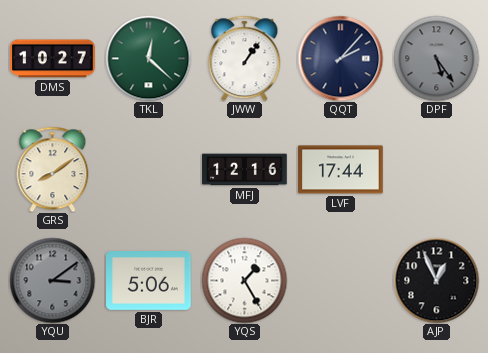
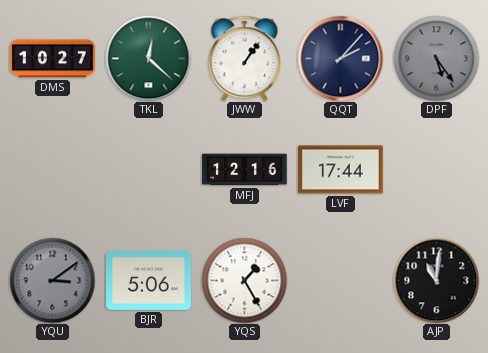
GRS: 8:09 -> none (53, 169)
AJP: 12:56 -> 11:01 (436, 280)
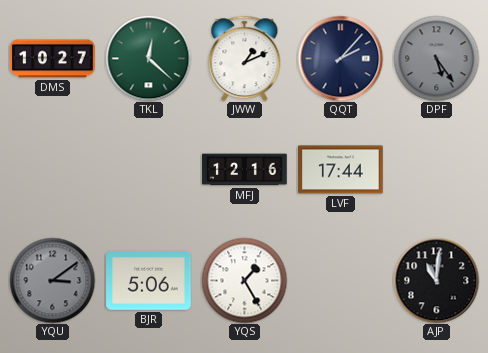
JWW: 1:06 -> 1:11 (245, 58)
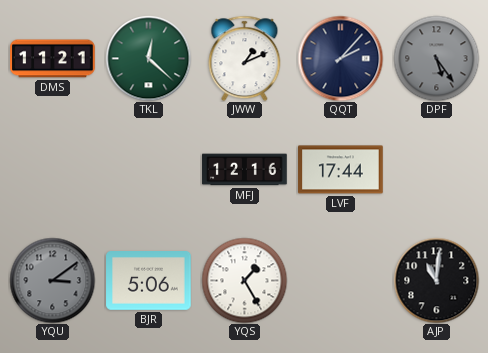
DMS: 10:27 -> 11:21 (53, 59)
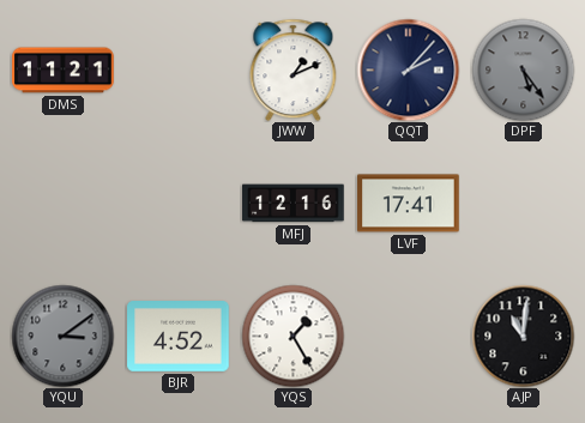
TKL: 12:22 -> none (148, 58)
LVF: 17:44 -> 17:41 (409, 204)
BJR: 5:06 -> 4:52 (179, 337)
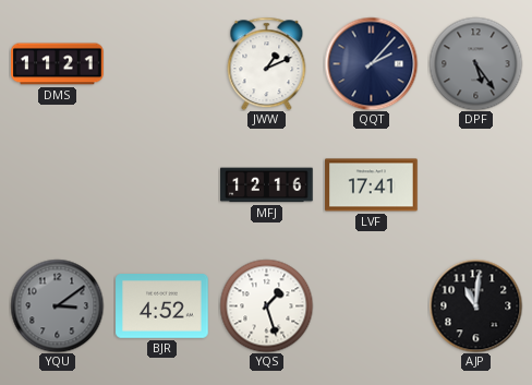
YQS: 1:25 -> 1:27 (266, 305)
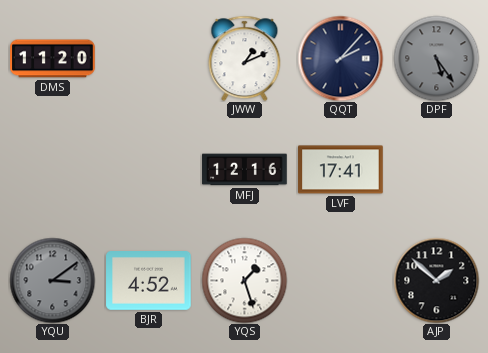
DMS: 11:21 -> 11:20 (53, 59)
AJP: 11:01 -> 1:52 (436, 280)
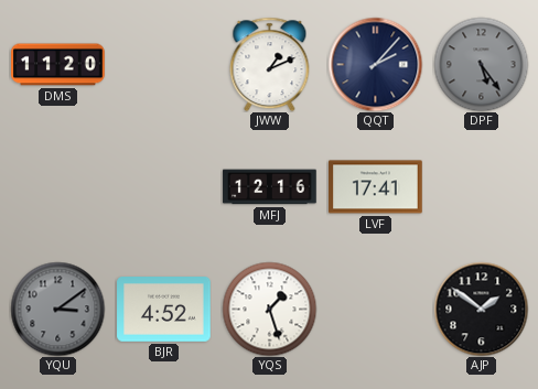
AJP: 1:52 -> 1:51 (481, 309)
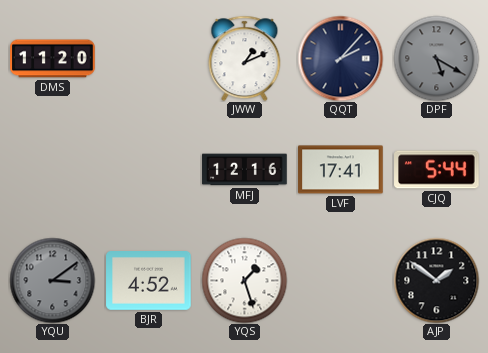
DPF: 5:24 -> 5:20 (436, 58)
CJQ: none -> 5:44 (437, 170)
